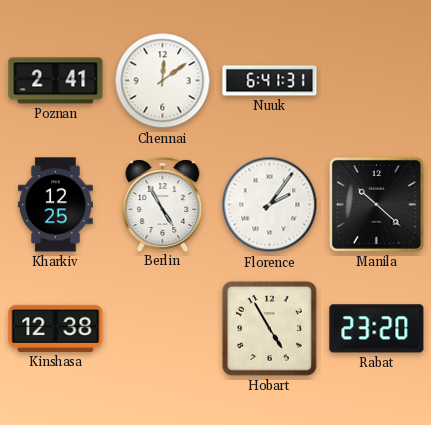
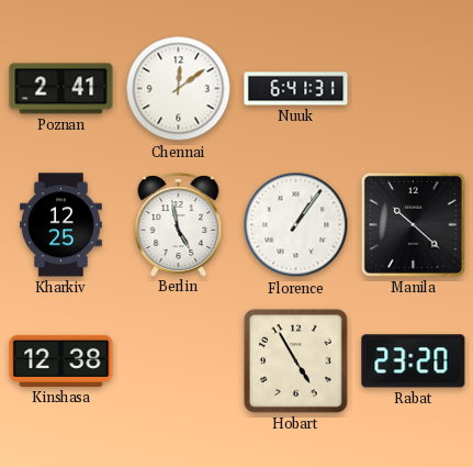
Berlin: 4:55 -> 4:58 (179, 224)
Florence: 2:06 -> 1:06 (296, 225)
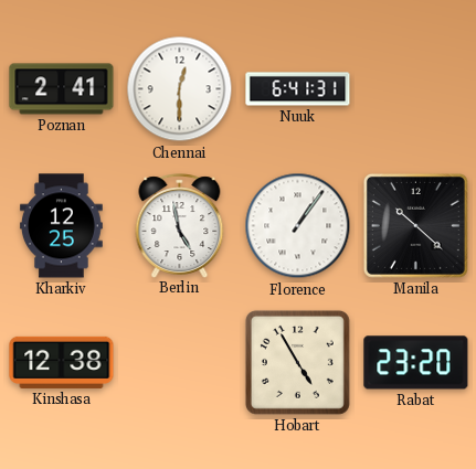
Chennai: 12:09 -> 12:30 (180, 89)
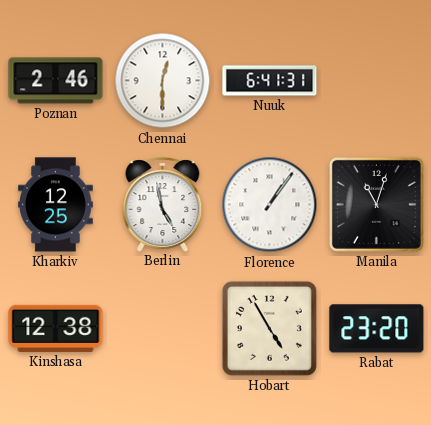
Poznan: 2:41 -> 2:46 (56, 81)
Manila: 10:22 -> 11:03 (376, 204)
